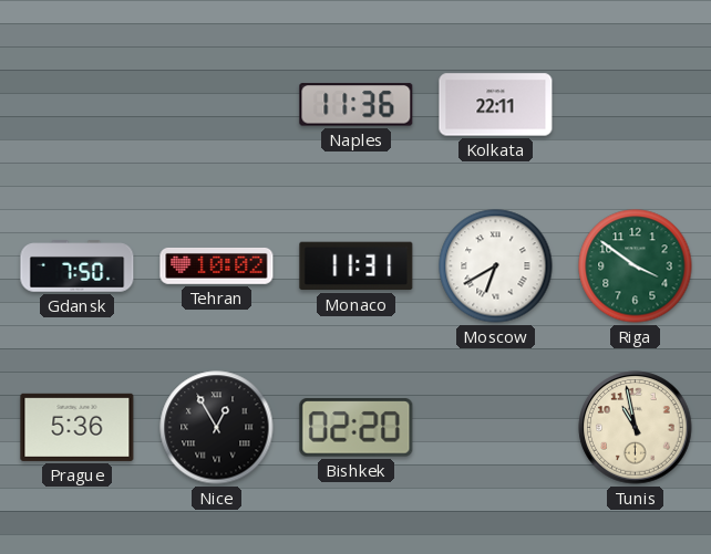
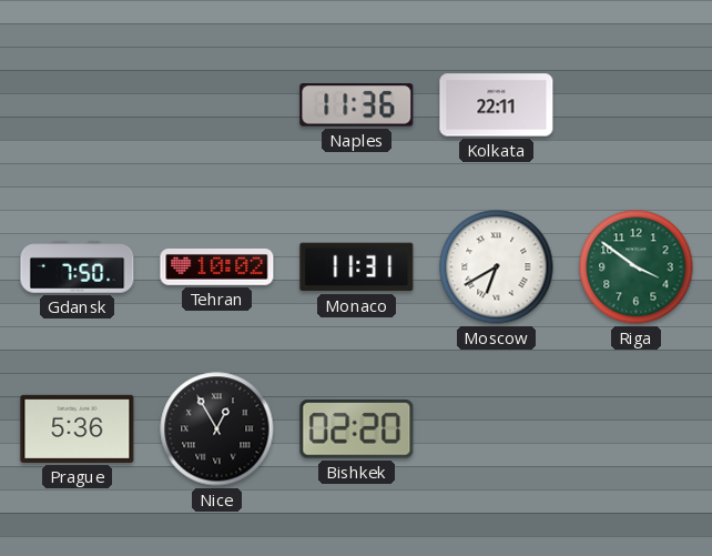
Tunis: 10:58 -> none (636, 428)
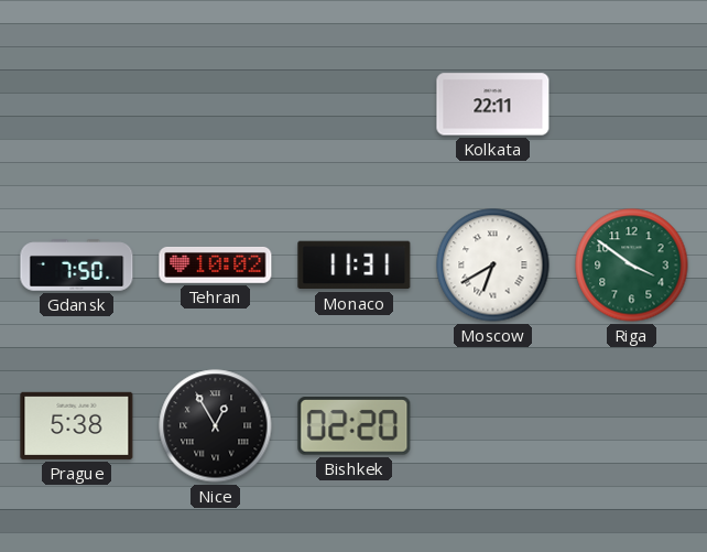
Naples: 11:36 -> none (357, 105)
Prague: 5:36 -> 5:38 (77, 425)
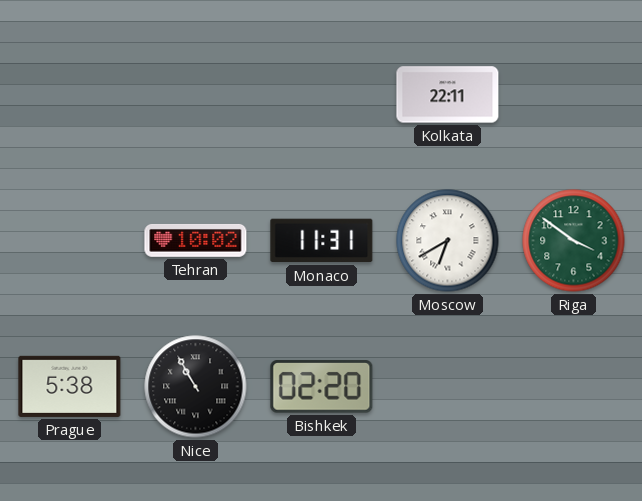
Gdansk: 7:50 -> none (77, 266)
Nice: 12:55 -> 10:55 (196, 387)
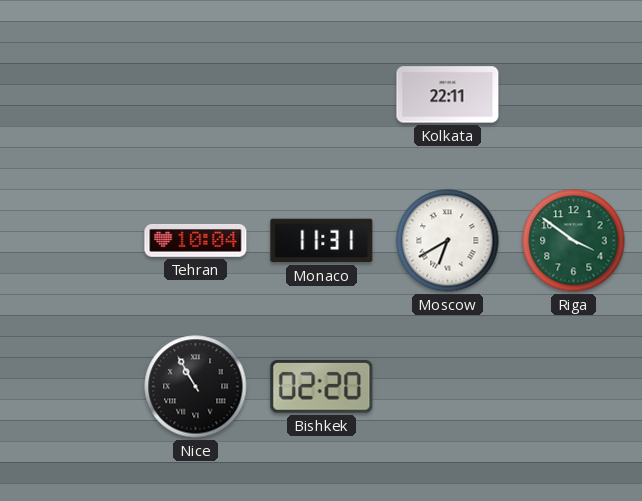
Tehran: 10:02 -> 10:04 (196, 241)
Prague: 5:38 -> none (70, 386)
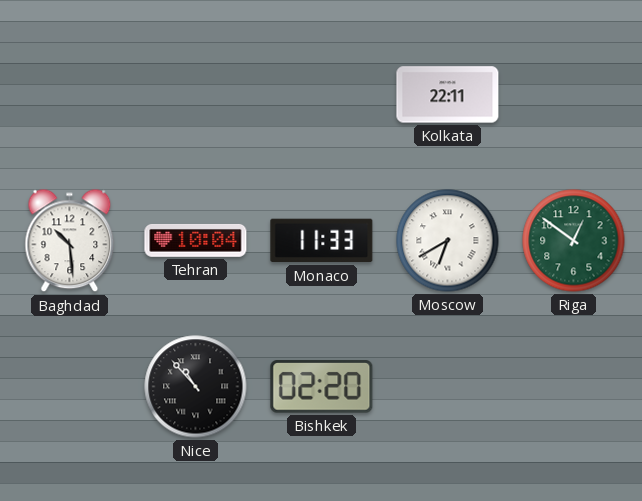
Baghdad: none -> 10:29 (70, 241)
Monaco: 11:31 -> 11:33 (322, 241)
Riga: 3:51 -> 12:51 (574, 241)
Nice: 10:55 -> 10:53 (196, 387)
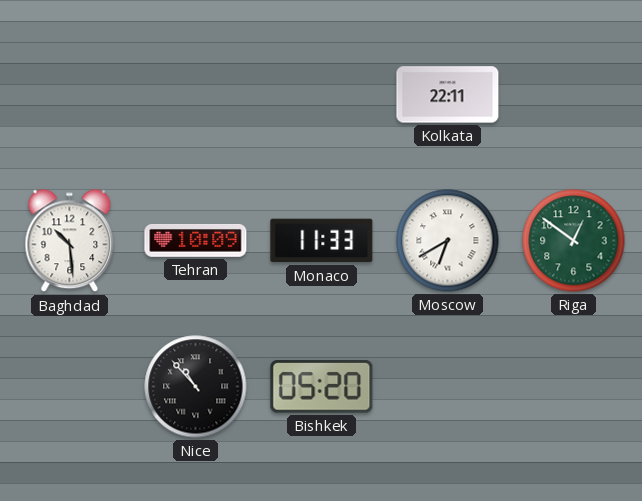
Tehran: 10:04 -> 10:09 (196, 241)
Bishkek: 02:20 -> 05:20 (322, 387)
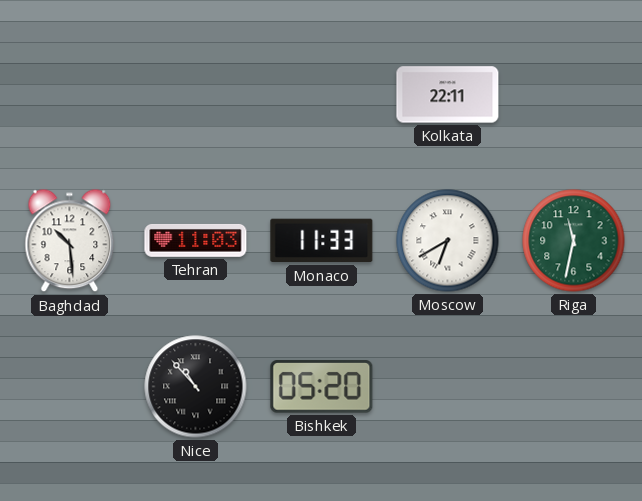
Tehran: 10:09 -> 11:03 (196, 241)
Riga: 12:51 -> 11:32 (574, 241)
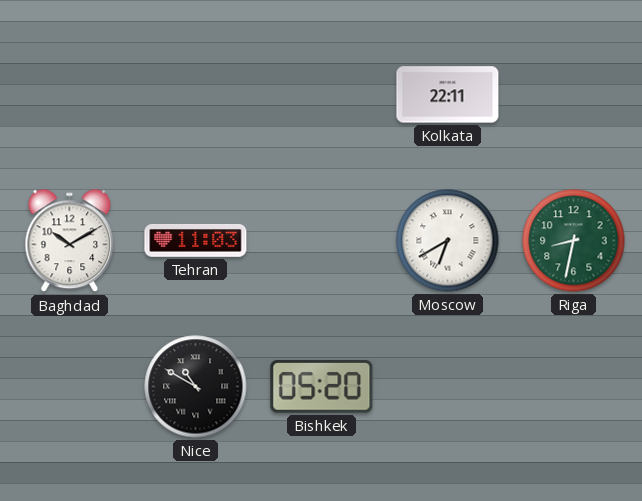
Baghdad: 10:29 -> 10:10 (70, 241)
Monaco: 11:33 -> none (322, 241)
Riga: 11:32 -> 8:32 (574, 241)
Nice: 10:53 -> 10:50 (196, 387)
